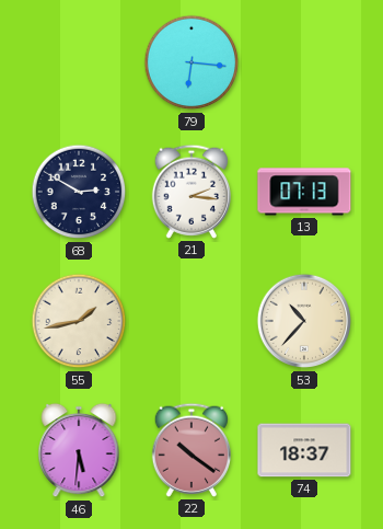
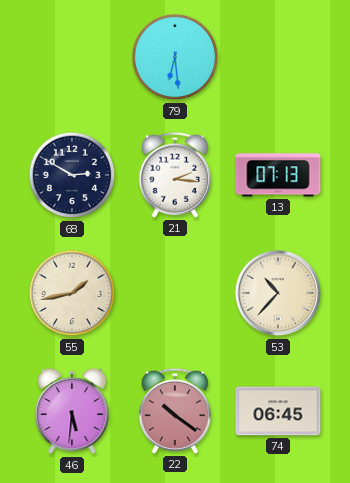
79: 6:16 -> 6:29 (175, 57)
74: 18:37 -> 06:45 (278, 411)
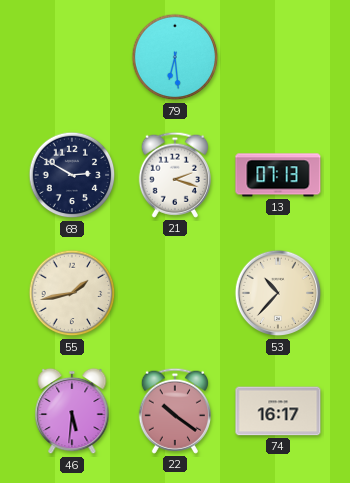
21: 2:16 -> 2:18 (174, 175)
74: 06:45 -> 16:17 (278, 411)
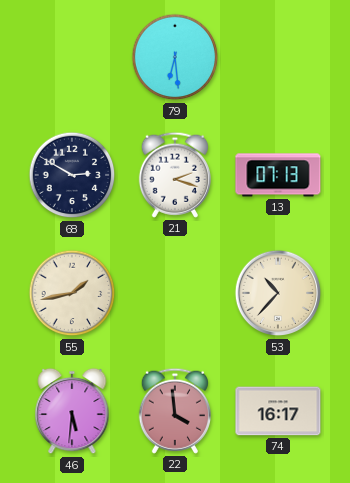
22: 10:21 -> 3:59 (174, 411)
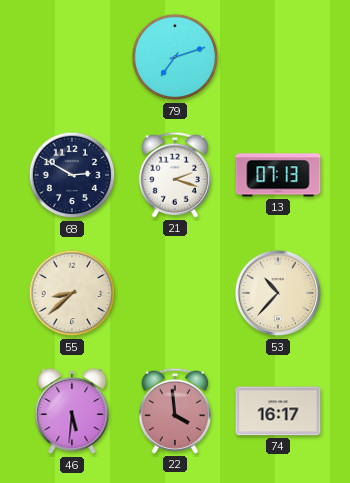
79: 6:29 -> 7:12 (175, 57)
55: 1:43 -> 8:38 (72, 293)
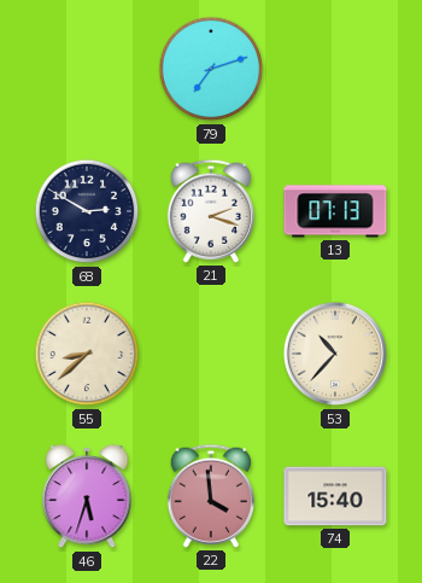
46: 5:31 -> 5:33 (87, 496)
74: 16:17 -> 15:40 (335, 496)
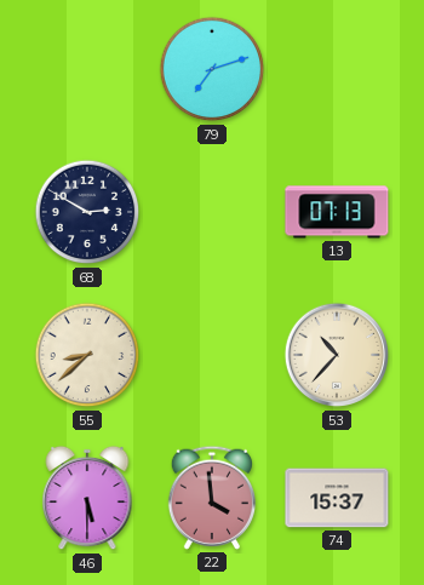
21: 2:18 -> none (210, 211)
46: 5:33 -> 5:30 (87, 498)
74: 15:40 -> 15:37 (337, 498)
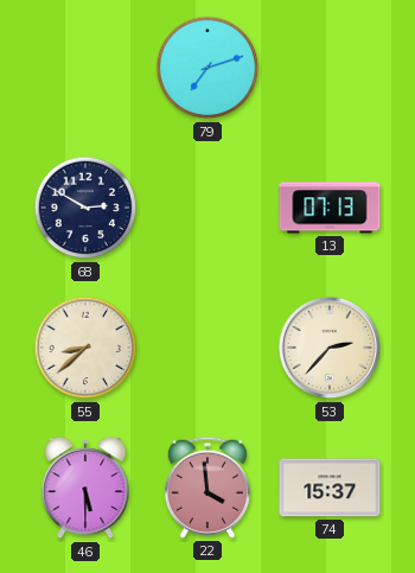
53: 10:37 -> 2:37 (330, 348)
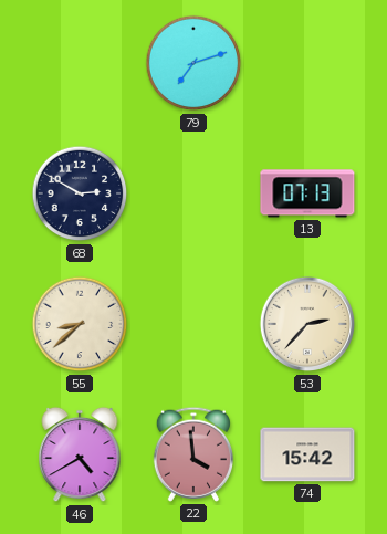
46: 5:30 -> 4:40 (80, 454)
74: 15:37 -> 15:42 (307, 454)
